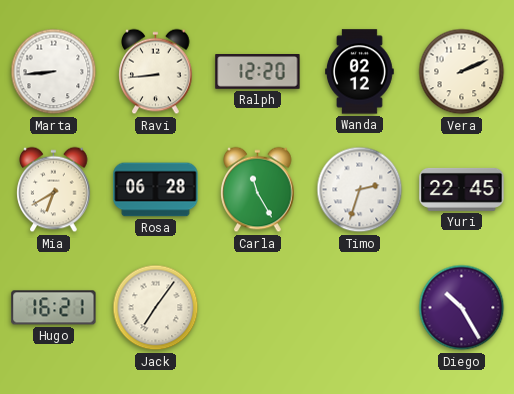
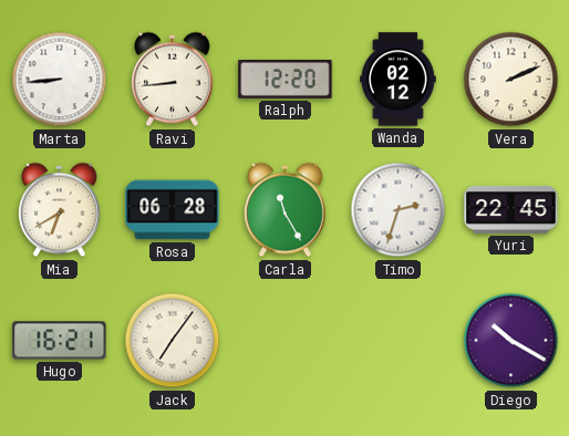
Diego: 10:25 -> 10:20 (511, 341)
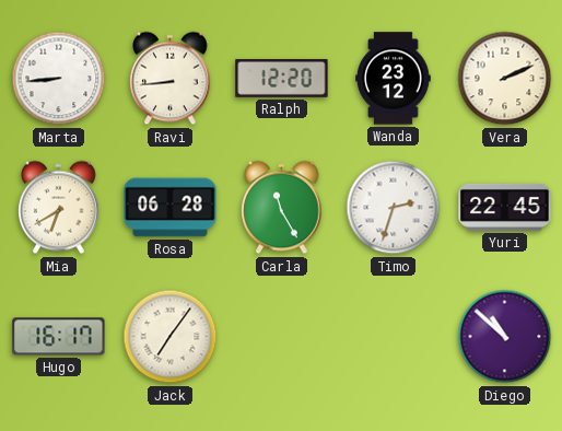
Wanda: 02:12 -> 23:12 (394, 79)
Hugo: 16:21 -> 16:17 (59, 337)
Diego: 10:20 -> 10:52 (505, 337)
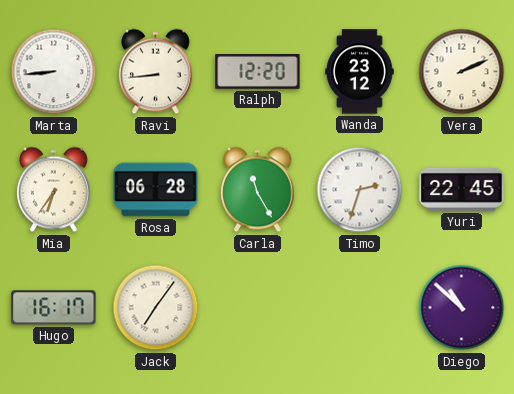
Mia: 6:40 -> 6:36 (54, 190)
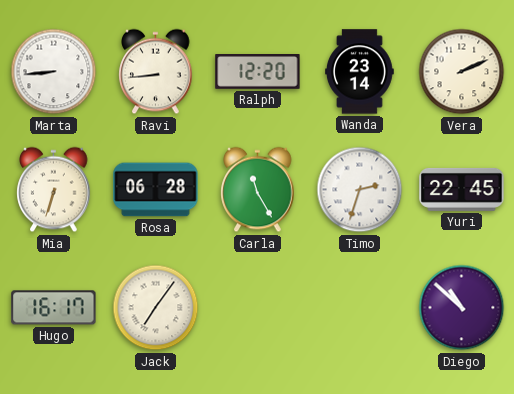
Wanda: 23:12 -> 23:14 (360, 72)
Mia: 6:36 -> 6:33 (54, 190)
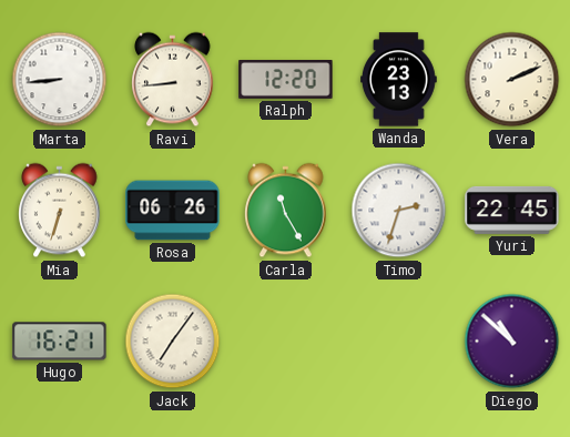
Wanda: 23:14 -> 23:13 (399, 80)
Rosa: 06:28 -> 06:26 (173, 211)
Hugo: 16:17 -> 16:21 (60, 342)
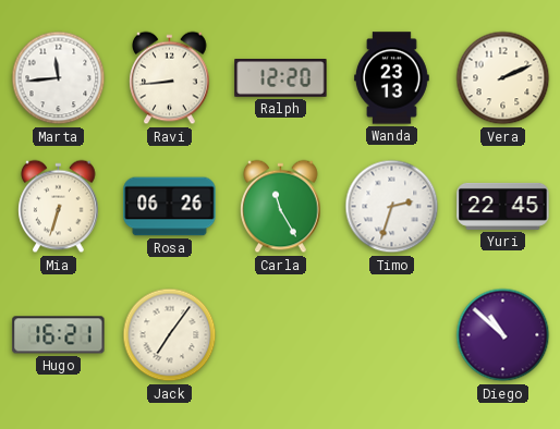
Marta: 8:44 -> 11:44 (59, 78)
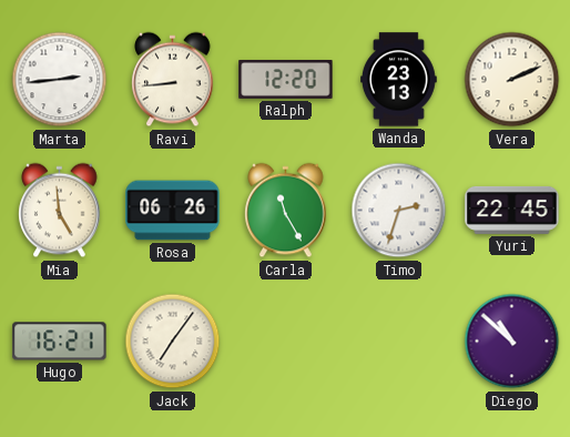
Marta: 11:44 -> 2:44 (60, 80)
Mia: 6:33 -> 4:59 (60, 211)
